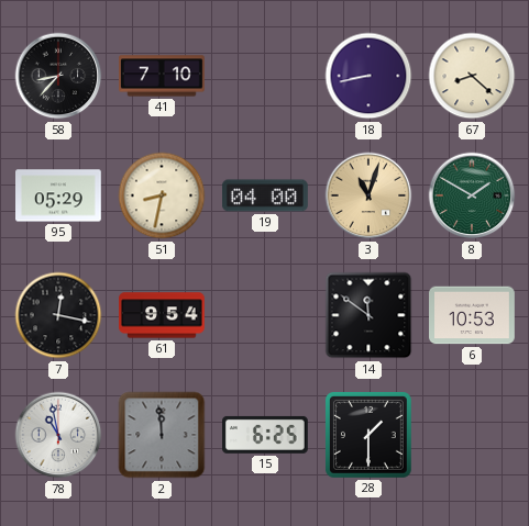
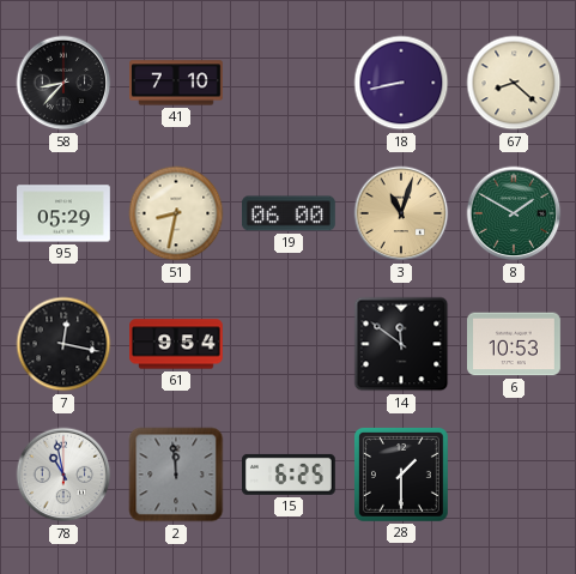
19: 04:00 -> 06:00 (290, 213)
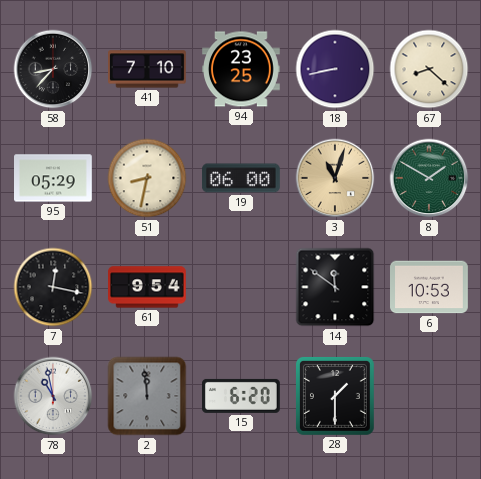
94: none -> 23:25 (242, 69)
15: 6:25 -> 6:20 (242, 396)
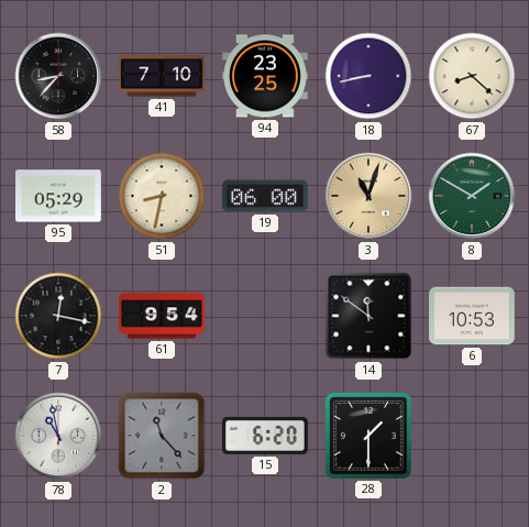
2: 11:59 -> 11:23 (162, 436)
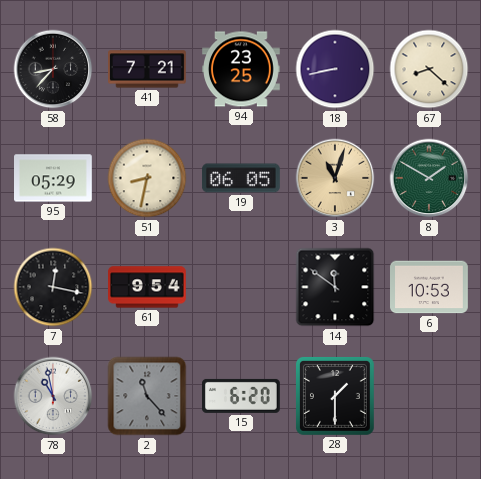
41: 7:10 -> 7:21 (148, 69)
19: 06:00 -> 06:05 (242, 178)
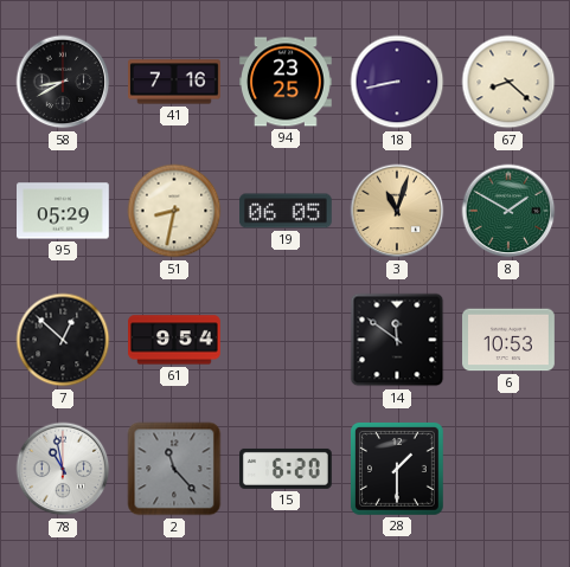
58: 8:37 -> 8:40 (63, 82)
41: 7:21 -> 7:16 (175, 82)
7: 12:17 -> 12:52 (63, 340)
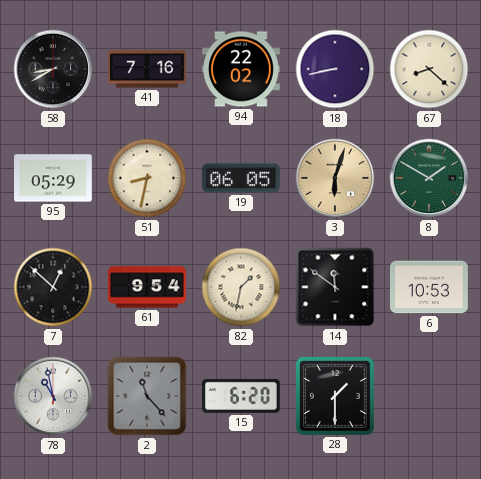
94: 23:25 -> 22:02 (242, 69)
3: 11:03 -> 6:03 (335, 178)
82: none -> 1:32 (241, 287)
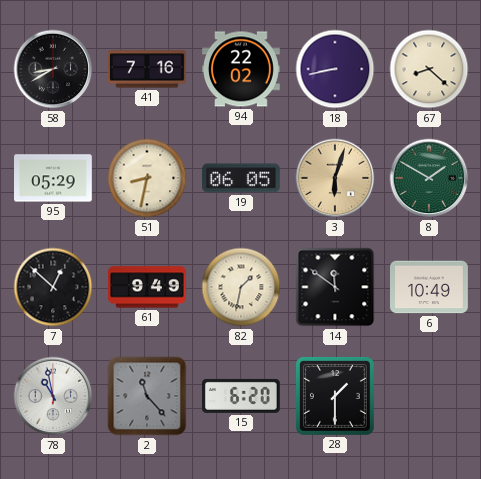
61: 9:54 -> 9:49 (148, 287)
6: 10:53 -> 10:49 (430, 287)
